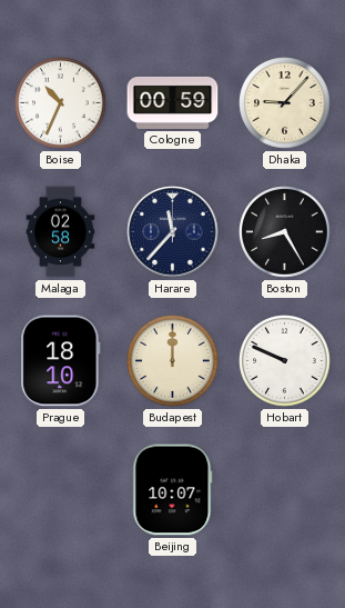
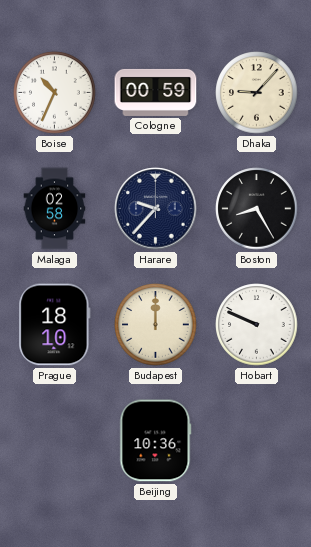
Harare: 11:37 -> 9:37 (156, 209)
Beijing: 10:07 -> 10:36 (156, 441)
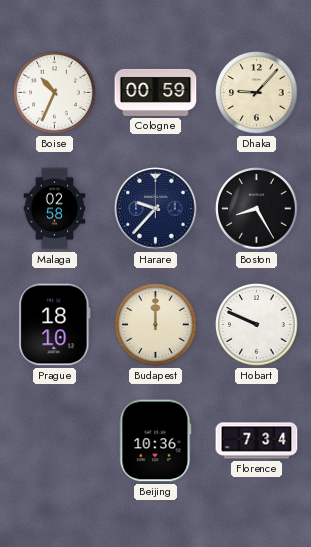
Florence: none -> 7:34 (257, 441)
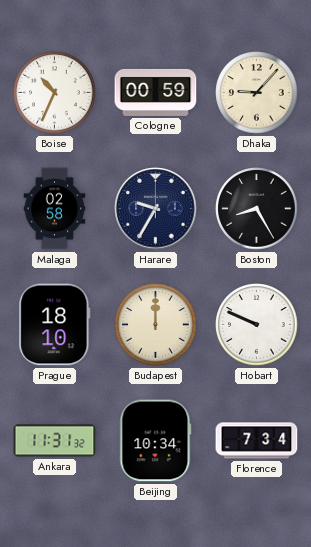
Harare: 9:37 -> 9:35 (156, 209)
Ankara: none -> 11:31 (55, 441)
Beijing: 10:36 -> 10:34 (156, 441)
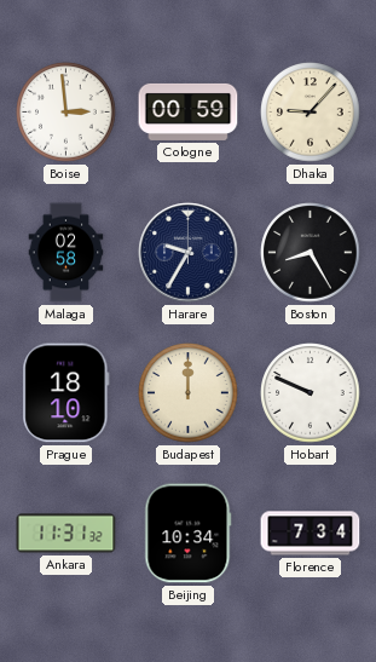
Boise: 10:34 -> 2:59 (66, 113)
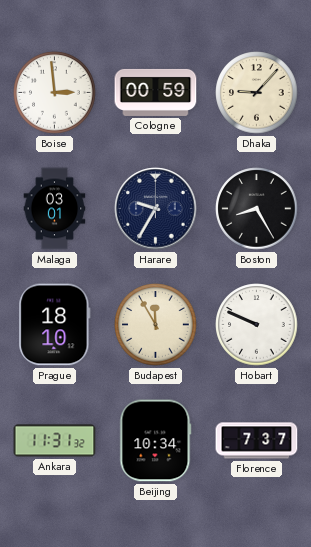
Malaga: 02:58 -> 03:01 (55, 209)
Budapest: 12:00 -> 11:55 (156, 325)
Florence: 7:34 -> 7:37 (257, 441)
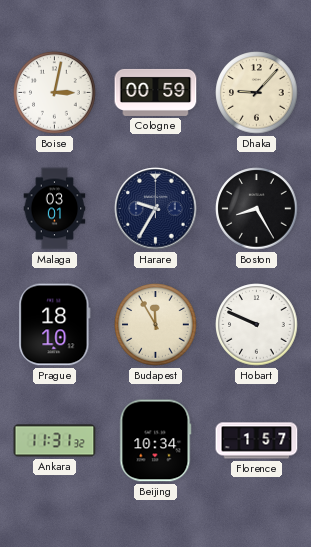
Boise: 2:59 -> 3:02 (55, 93)
Florence: 7:37 -> 1:57 (257, 441)
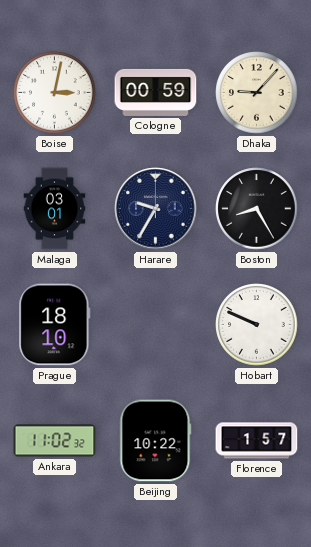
Budapest: 11:55 -> none (156, 325)
Ankara: 11:31 -> 11:02 (55, 441)
Beijing: 10:34 -> 10:22 (156, 441)
